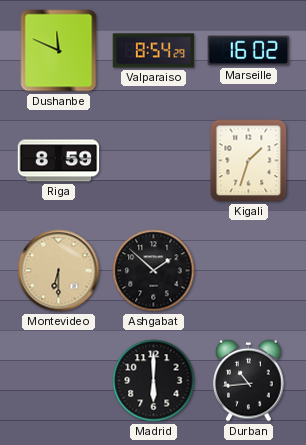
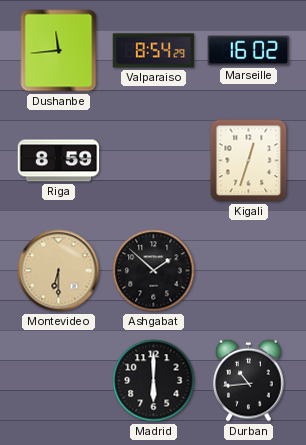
Dushanbe: 11:49 -> 11:44 (59, 51)
Kigali: 1:33 -> 12:33 (249, 161)
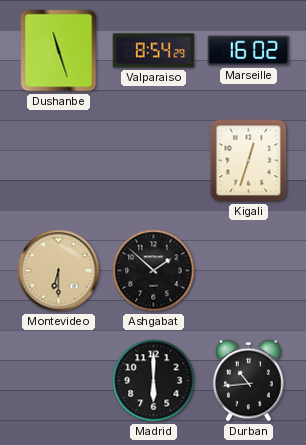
Dushanbe: 11:44 -> 11:27 (59, 51)
Riga: 8:59 -> none (59, 161)
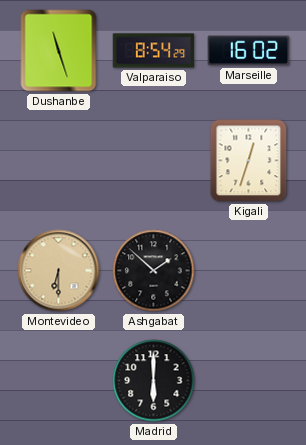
Durban: 10:44 -> none (249, 380)
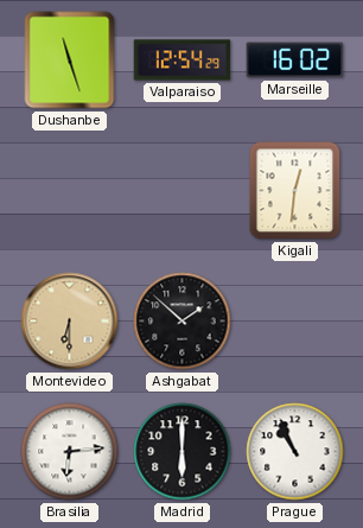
Valparaiso: 8:54 -> 12:54 (183, 61)
Kigali: 12:33 -> 12:31 (295, 191)
Brasilia: none -> 6:14 (70, 452)
Prague: none -> 10:56 (295, 452)
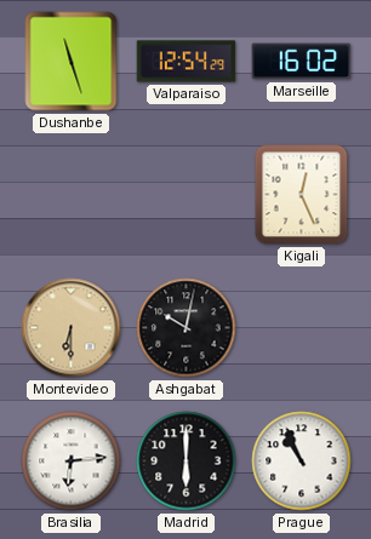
Kigali: 12:31 -> 12:26 (302, 195)
Ashgabat: 1:52 -> 10:02 (187, 328)
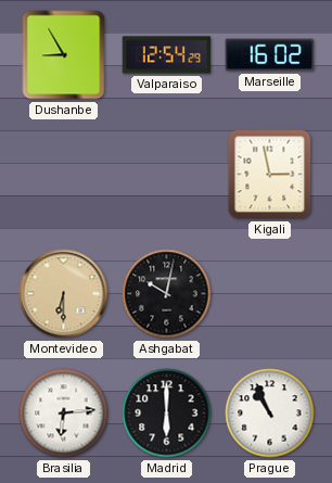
Dushanbe: 11:27 -> 8:55 (64, 55)
Kigali: 12:26 -> 2:58 (270, 175)
